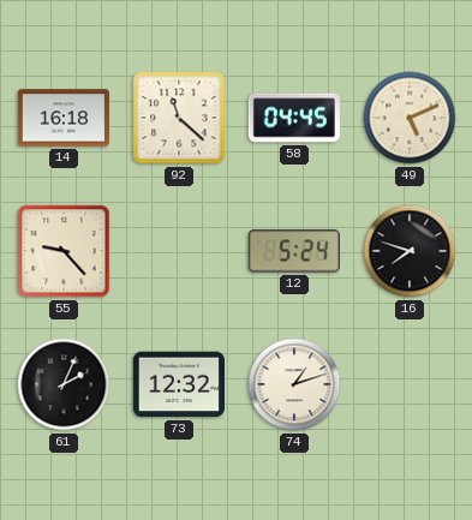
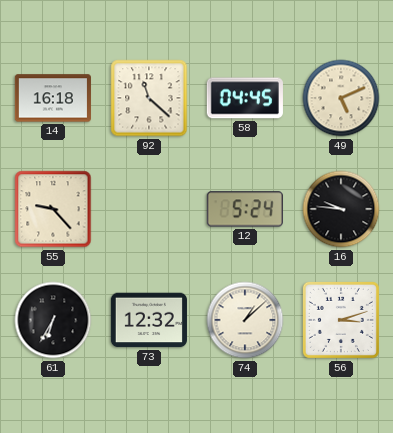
16: 7:48 -> 9:46 (341, 209)
61: 2:04 -> 6:35 (53, 320)
74: 1:12 -> 1:08 (245, 320)
56: none -> 3:12 (341, 320)
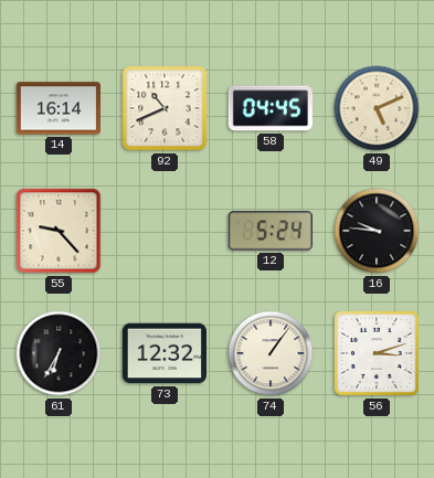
14: 16:18 -> 16:14 (59, 108)
92: 11:22 -> 10:41 (165, 108)
74: 1:08 -> 1:06 (271, 353)
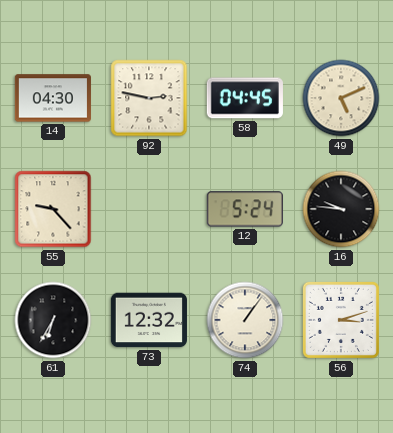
14: 16:14 -> 04:30 (53, 98)
92: 10:41 -> 2:47 (149, 98)
